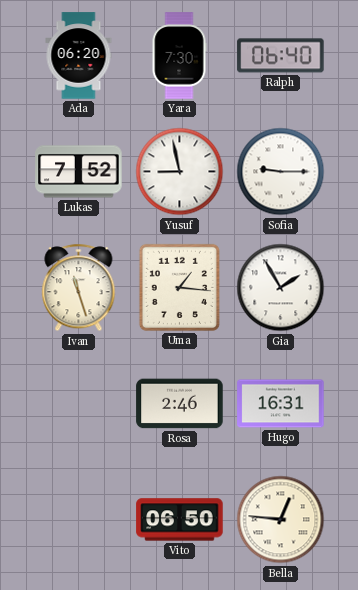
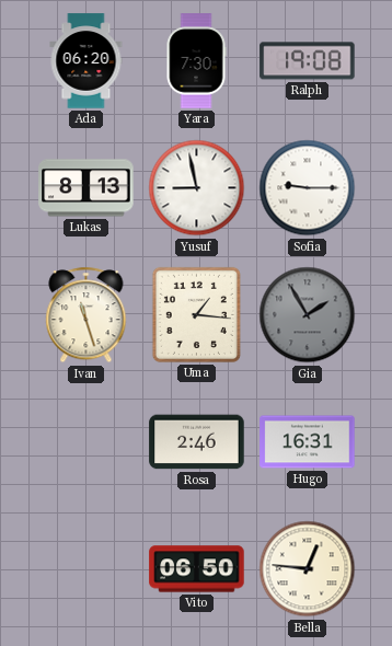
Ralph: 06:40 -> 19:08 (308, 61)
Lukas: 7:52 -> 8:13 (87, 188)
Gia dial: white -> grey (308, 315)
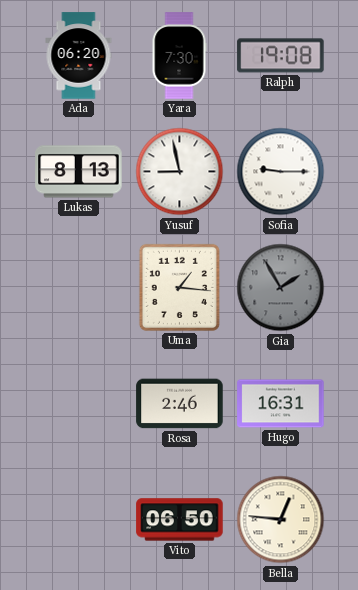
Ivan: 11:27 -> none (87, 315)
